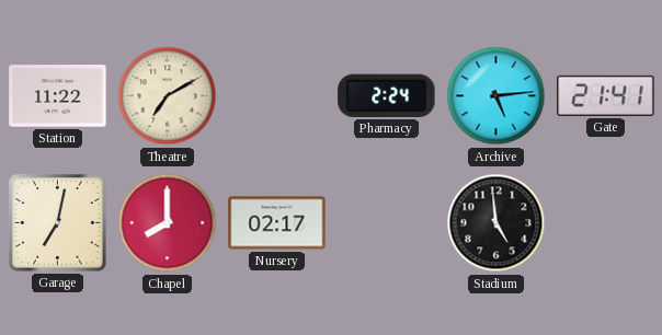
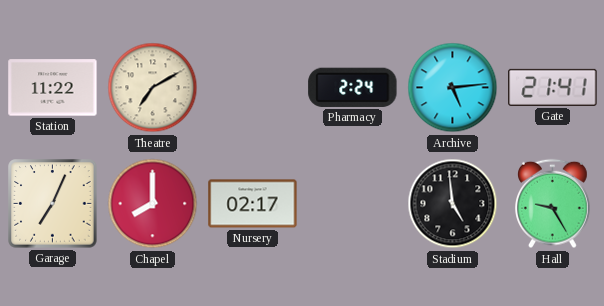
Garage: 7:02 -> 7:04 (53, 204)
Hall: none -> 9:25 (553, 204)
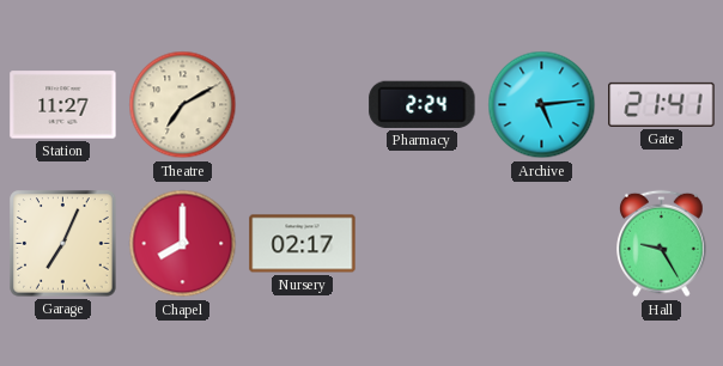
Station: 11:22 -> 11:27 (63, 105)
Stadium: 4:59 -> none (453, 204)
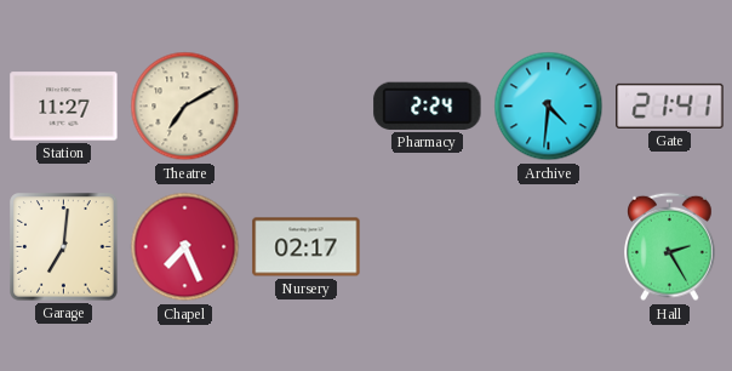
Archive: 5:14 -> 4:31 (549, 107)
Garage: 7:04 -> 7:01 (64, 247)
Chapel: 8:00 -> 7:26 (185, 247)
Hall: 9:25 -> 2:25 (670, 247)
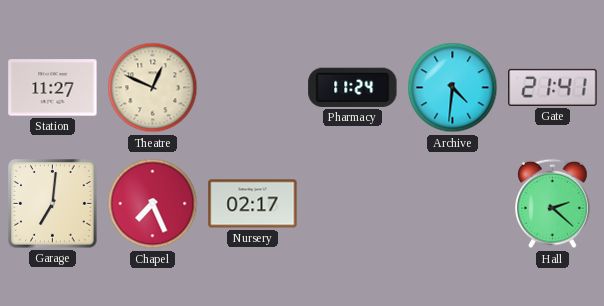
Theatre: 7:10 -> 12:49 (153, 88)
Pharmacy: 2:24 -> 11:24 (353, 87)
Hall: 2:25 -> 2:22 (553, 204)
